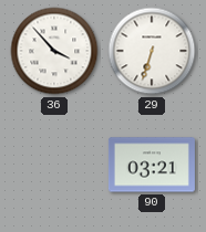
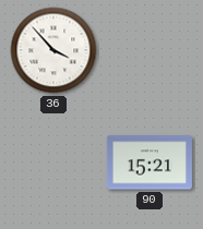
29: 6:33 -> none (152, 51)
90: 03:21 -> 15:21 (150, 162)
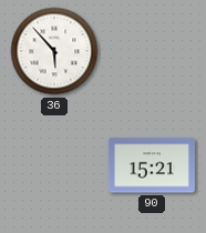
36: 3:53 -> 5:53 (54, 51)
